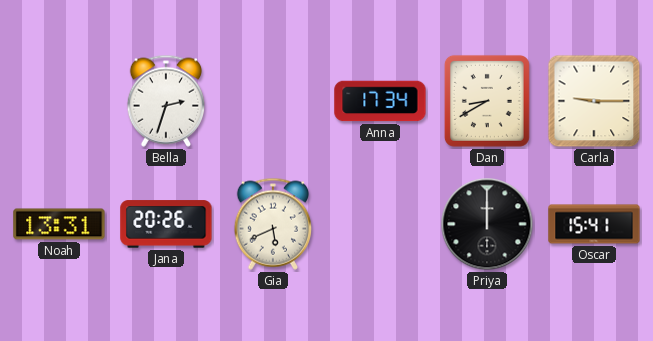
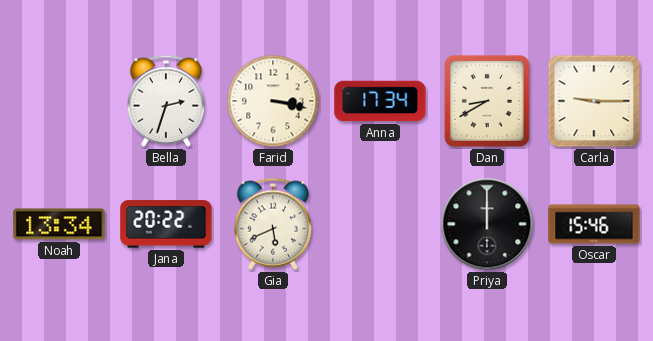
Farid: none -> 3:17 (273, 101)
Noah: 13:31 -> 13:34 (59, 224)
Jana: 20:26 -> 20:22 (166, 224)
Oscar: 15:41 -> 15:46 (594, 224)
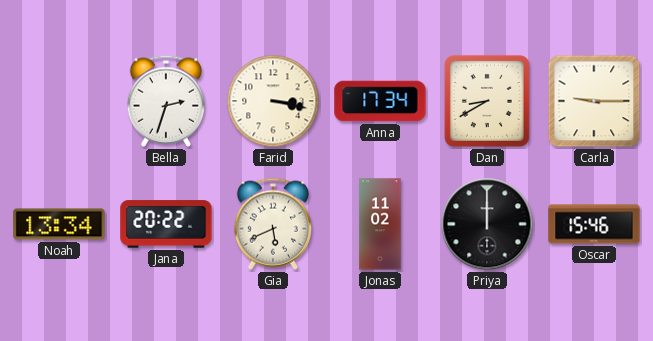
Jonas: none -> 11:02 (380, 224)
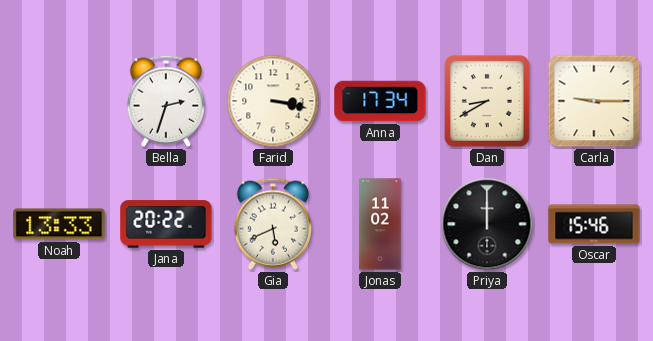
Noah: 13:34 -> 13:33 (59, 224)
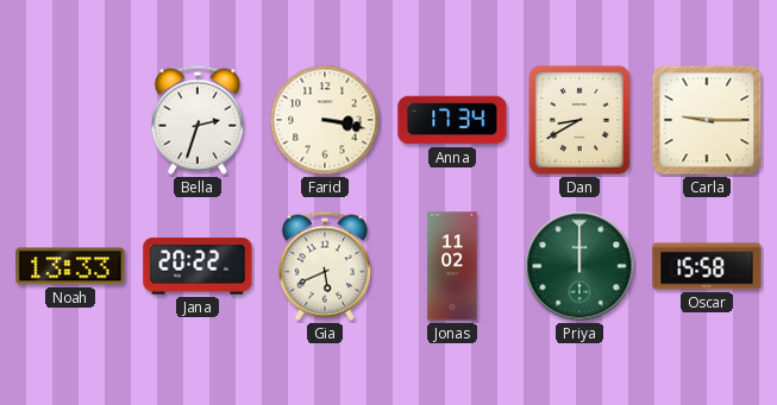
Priya dial: black -> green (579, 266)
Oscar: 15:46 -> 15:58 (707, 266)
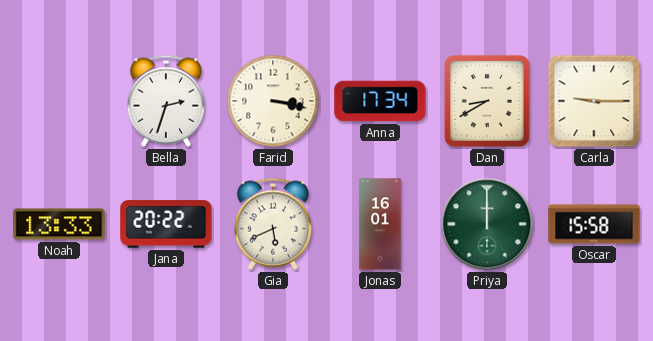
Jonas: 11:02 -> 16:01 (380, 224)
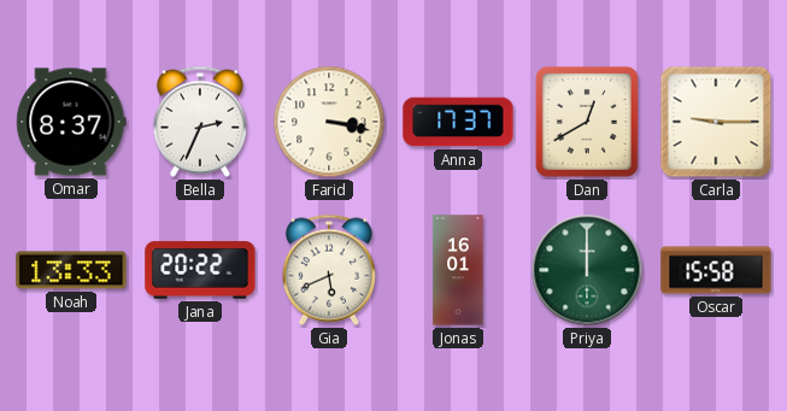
Omar: none -> 8:37 (71, 122)
Bella: 2:33 -> 2:34 (199, 122)
Anna: 17:34 -> 17:37 (458, 122)
Dan: 8:40 -> 12:40 (587, 122)
